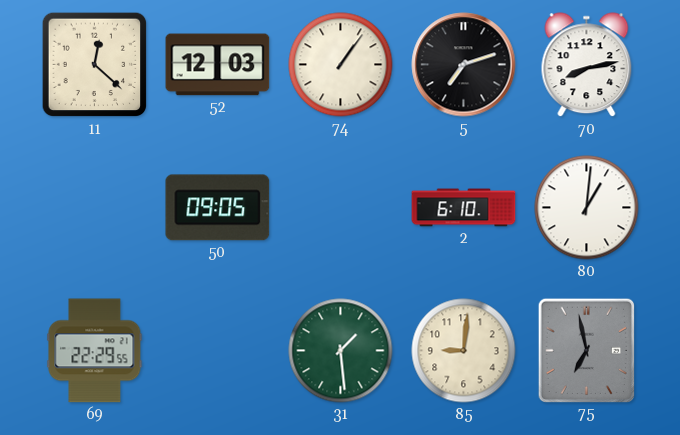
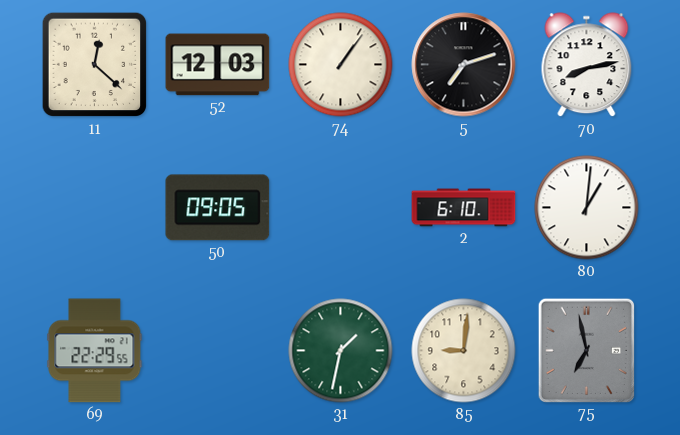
31: 1:29 -> 1:32 (341, 351)
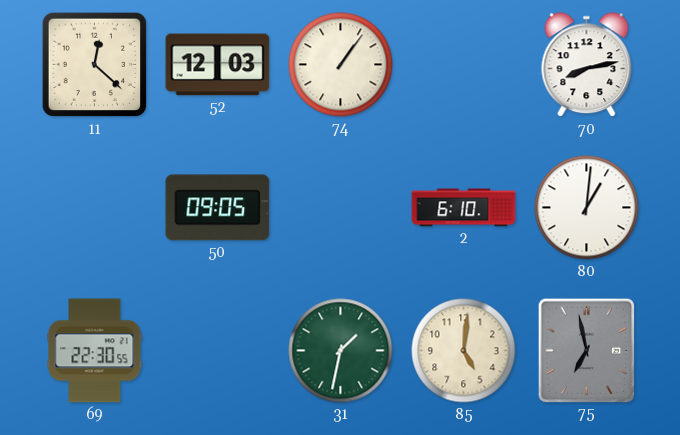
5: 7:12 -> none (464, 65)
69: 22:29 -> 22:30 (95, 351)
85: 9:01 -> 5:01 (464, 351)
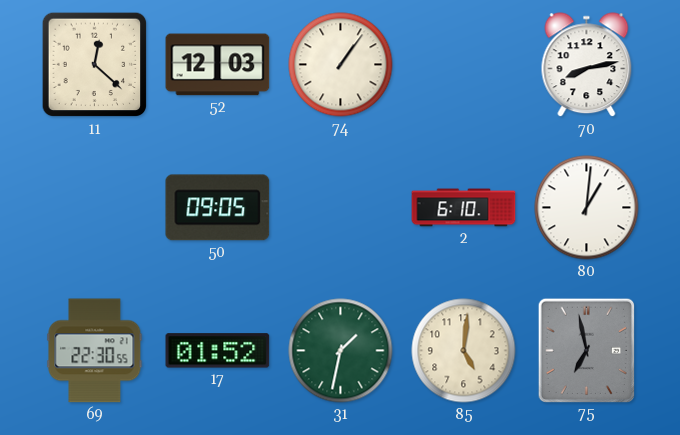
17: none -> 01:52 (218, 351)
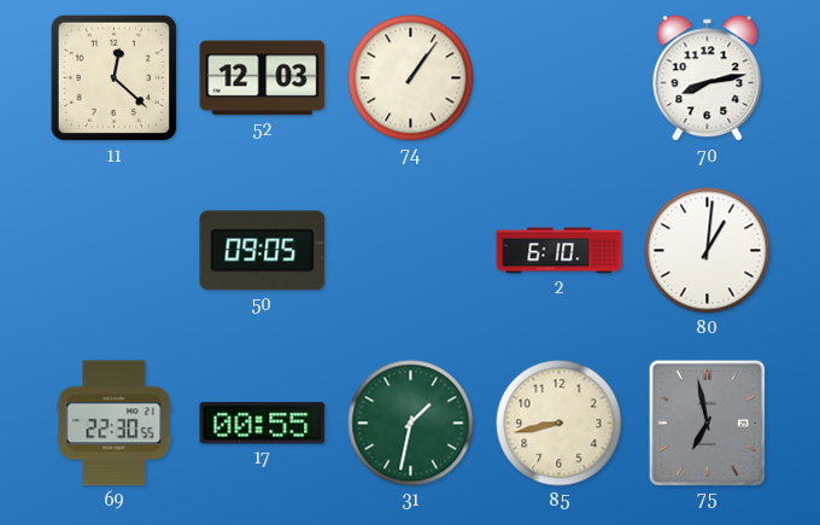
17: 01:52 -> 00:55 (263, 424)
85: 5:01 -> 8:43 (560, 424)
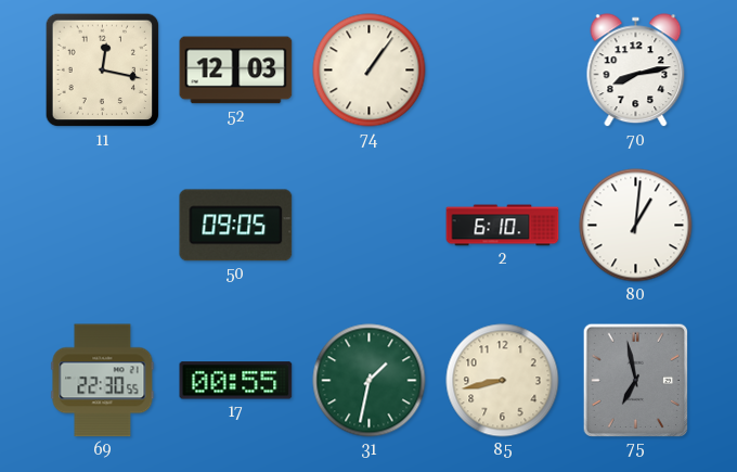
11: 12:22 -> 12:17 (103, 71)
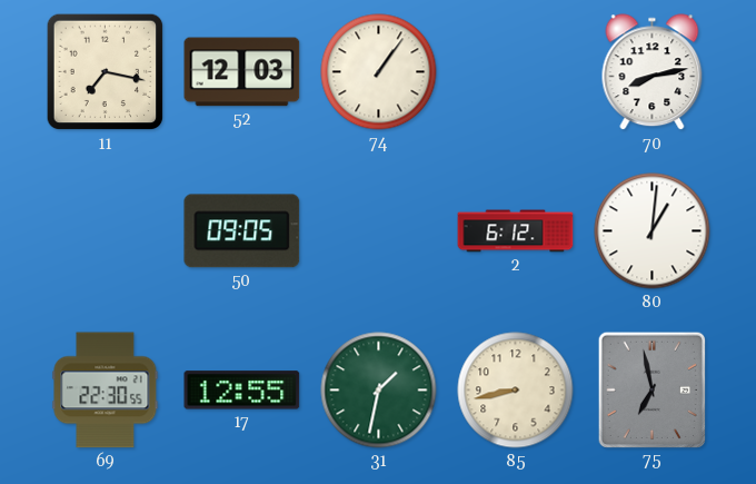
11: 12:17 -> 7:17 (106, 72)
2: 6:10 -> 6:12 (516, 231)
17: 00:55 -> 12:55 (242, 391)
